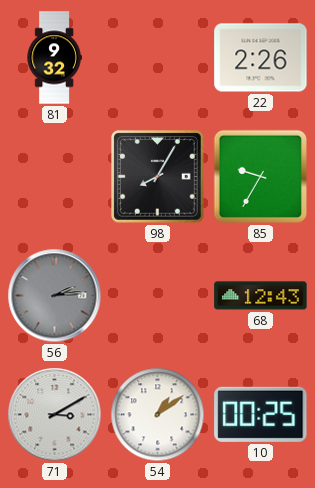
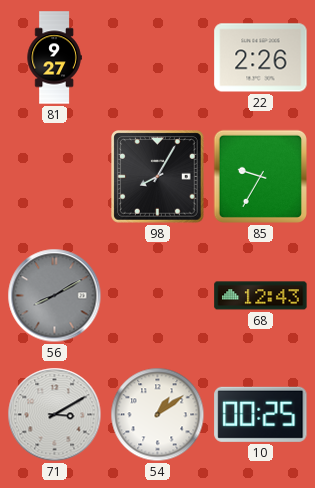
81: 9:32 -> 9:27 (54, 58)
56: 2:14 -> 8:10 (55, 296)
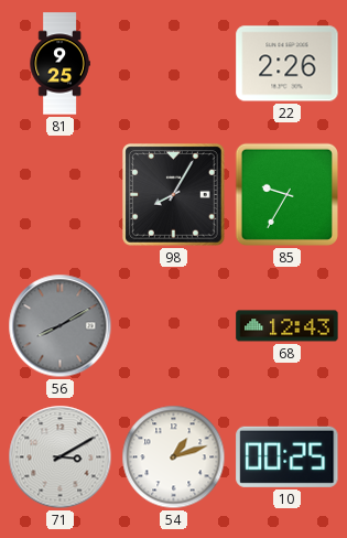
81: 9:27 -> 9:25 (59, 64)
54: 1:09 -> 1:12 (174, 458)
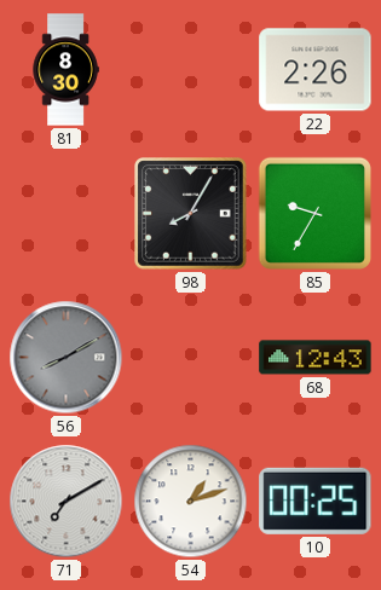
81: 9:25 -> 8:30 (65, 70)
71: 3:10 -> 7:10 (67, 502)
